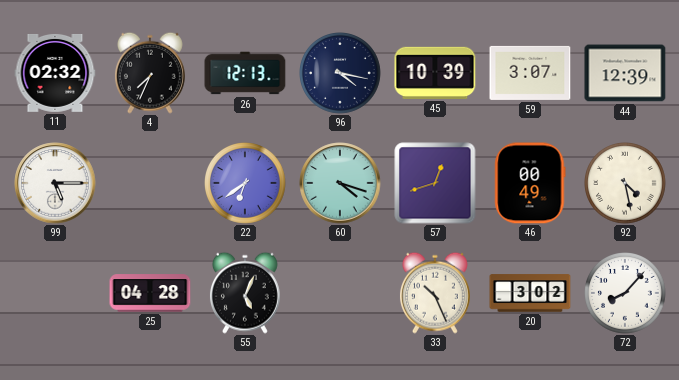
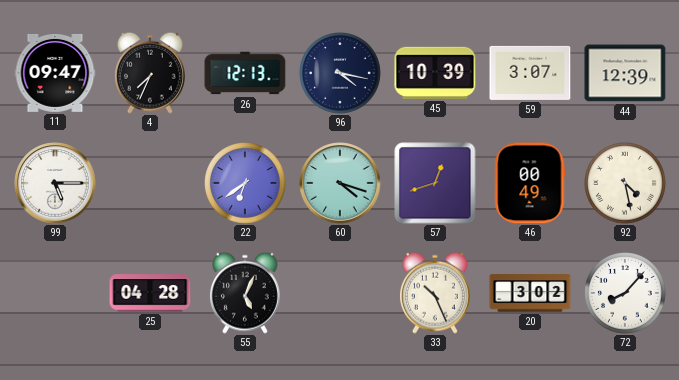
11: 02:32 -> 09:47 (55, 73)
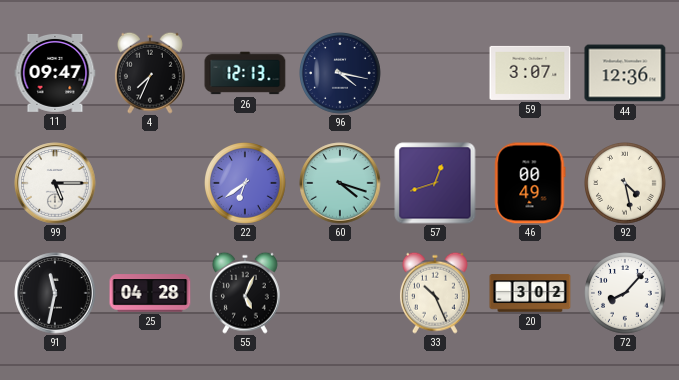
45: 10:39 -> none (435, 73)
44: 12:39 -> 12:36 (625, 73)
91: none -> 11:32 (55, 293)
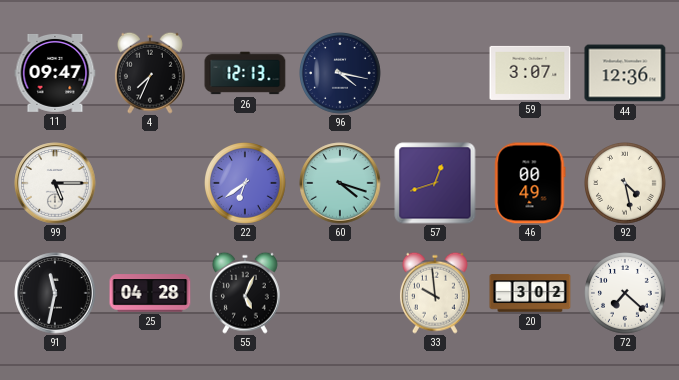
33: 10:26 -> 9:59 (435, 293)
72: 8:07 -> 7:22 (626, 294)
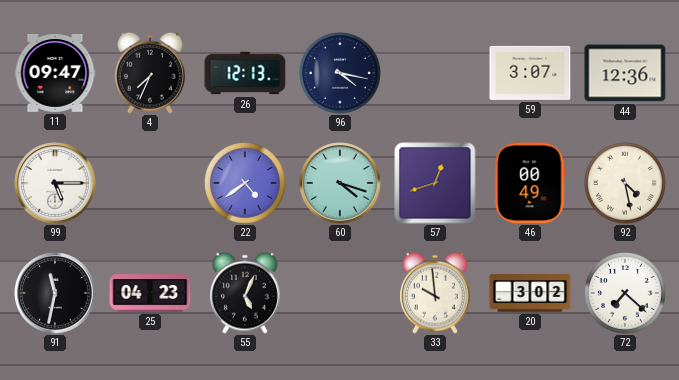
22: 6:39 -> 4:39 (246, 184)
25: 04:28 -> 04:23 (150, 293)
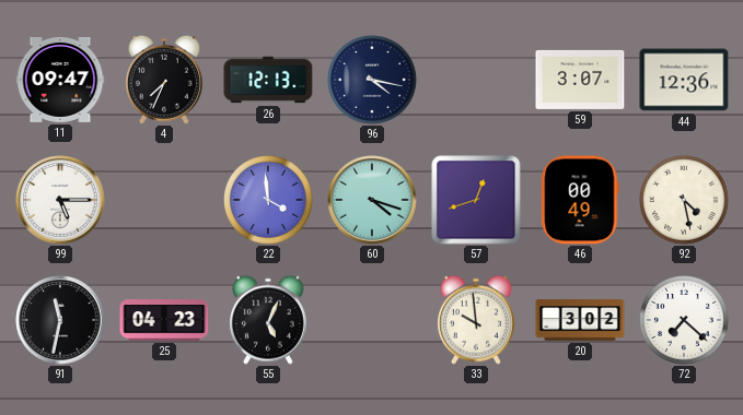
22: 4:39 -> 3:59 (269, 201)
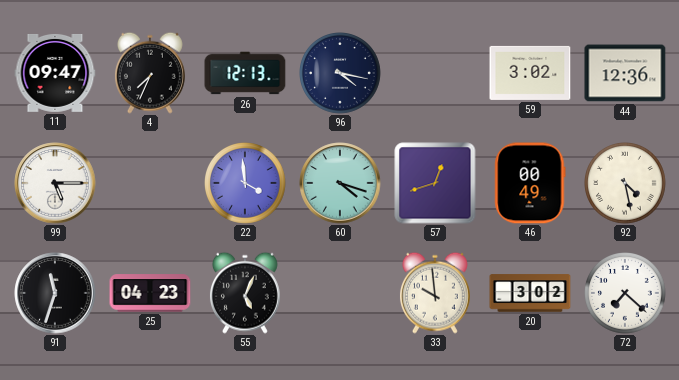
59: 3:07 -> 3:02 (530, 73)
91: 11:32 -> 11:33 (55, 293)
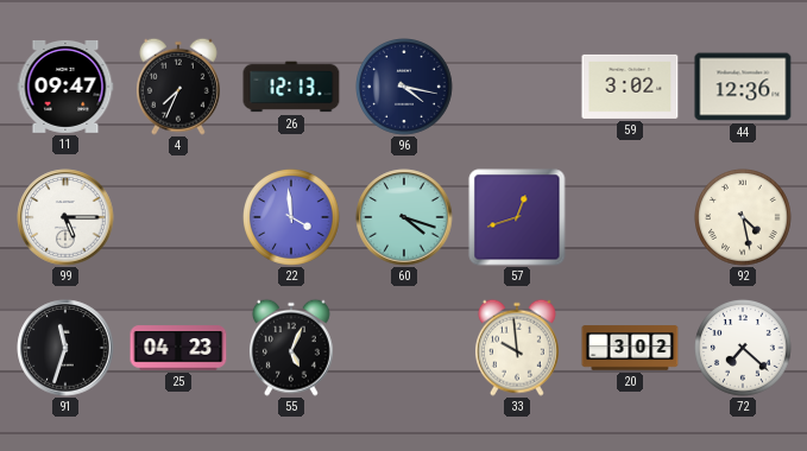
46: 00:49 -> none (530, 183)
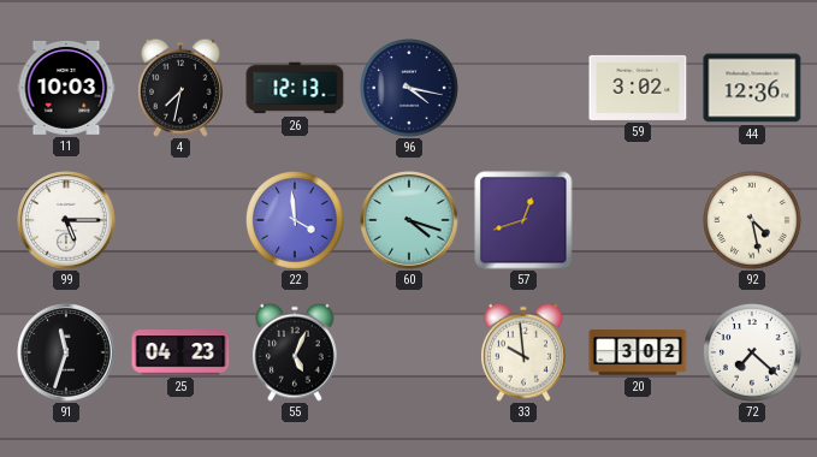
11: 09:47 -> 10:03 (66, 88)
4: 7:34 -> 7:32 (180, 88)
